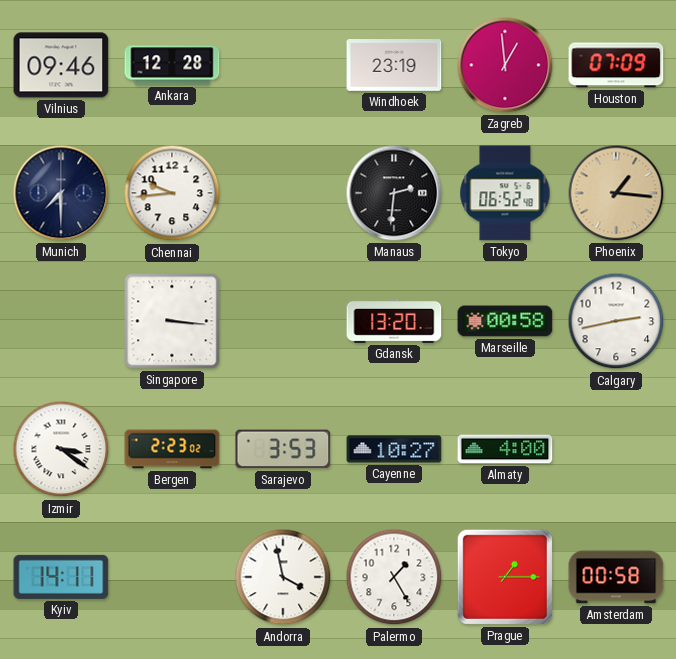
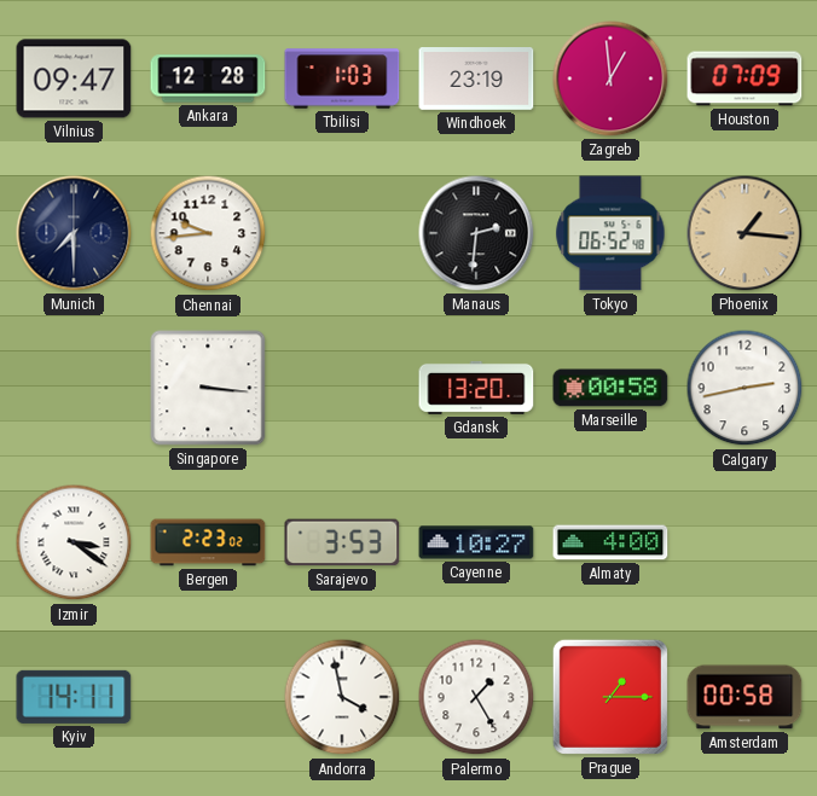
Vilnius: 09:46 -> 09:47 (74, 79)
Tbilisi: none -> 1:03 (342, 79)
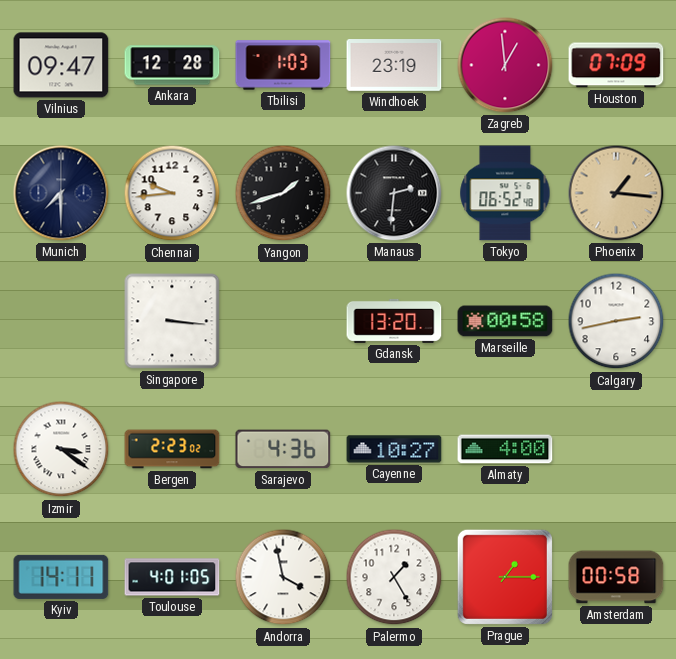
Yangon: none -> 1:42 (283, 193)
Sarajevo: 3:53 -> 4:36 (283, 449)
Toulouse: none -> 4:01 (172, 577)
